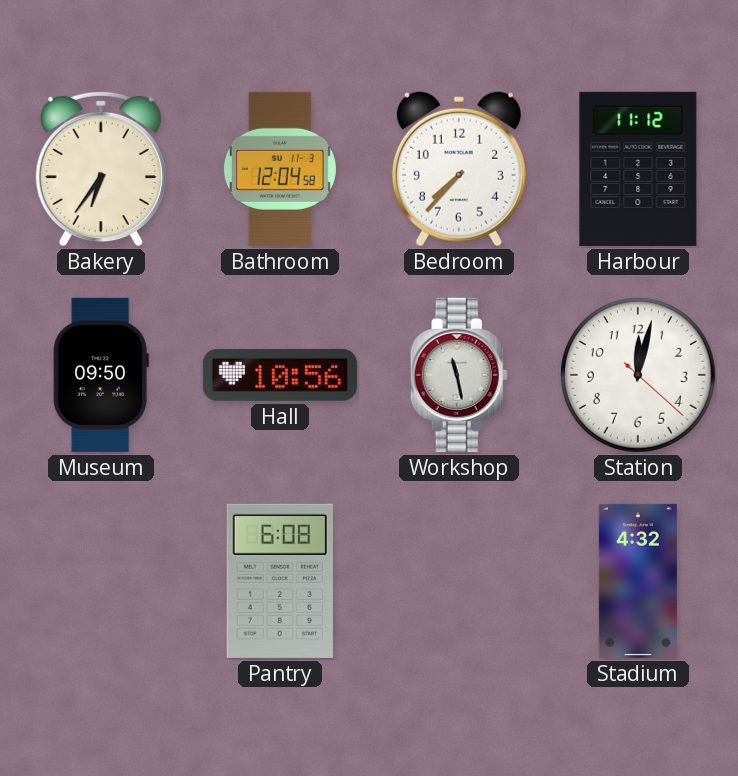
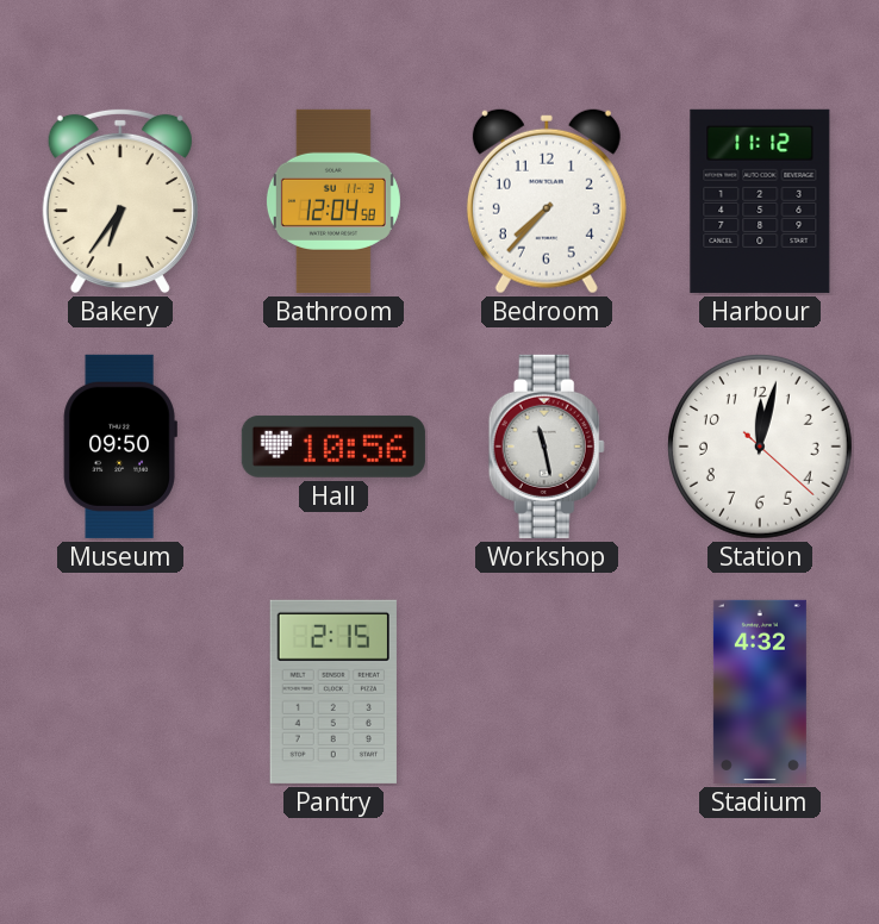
Pantry: 6:08 -> 2:15 (333, 692)
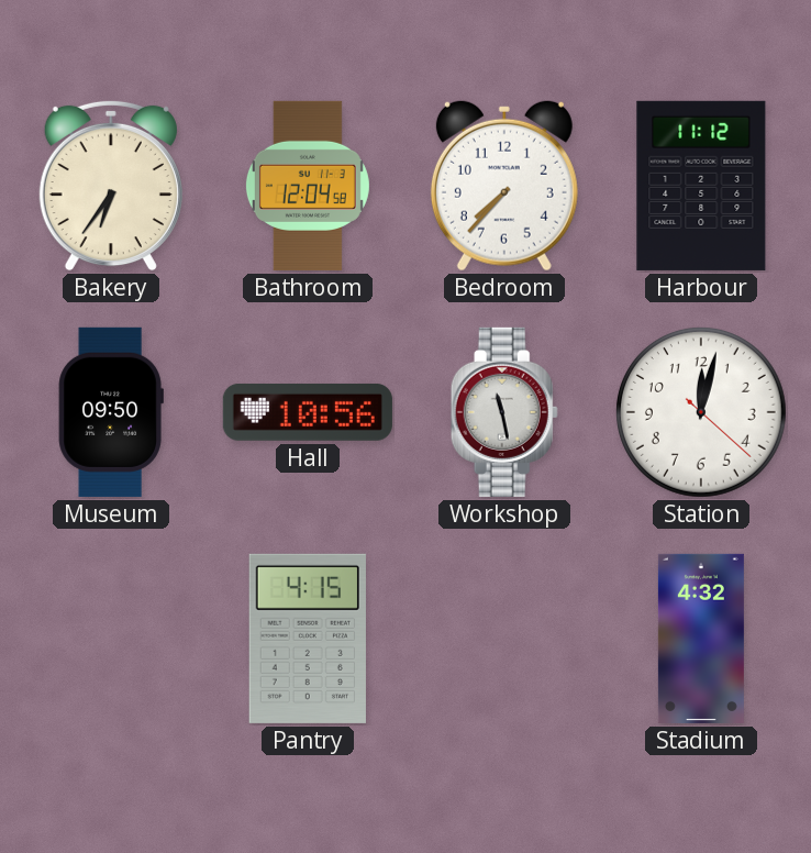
Pantry: 2:15 -> 4:15 (308, 639)
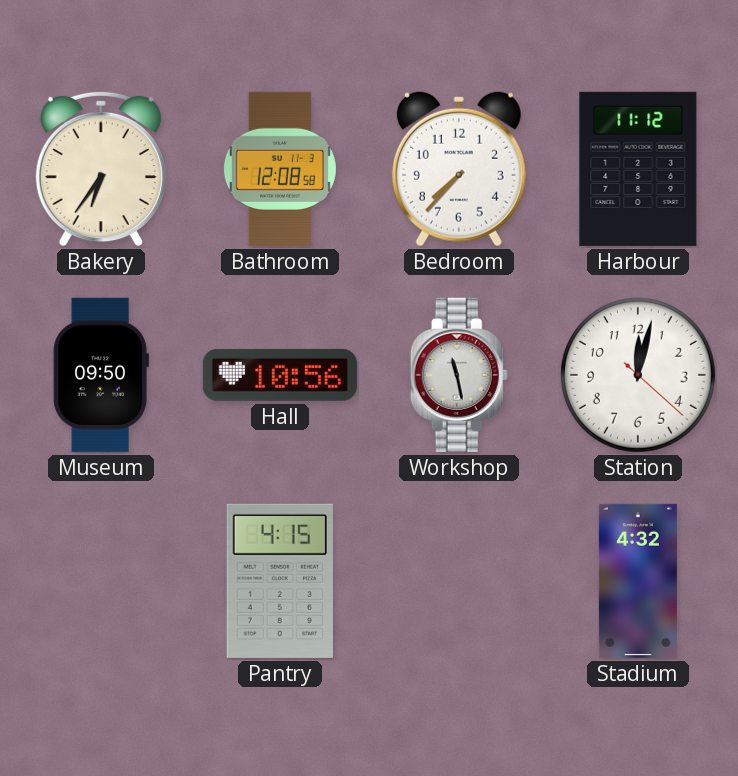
Bathroom: 12:04 -> 12:08 (280, 169)
